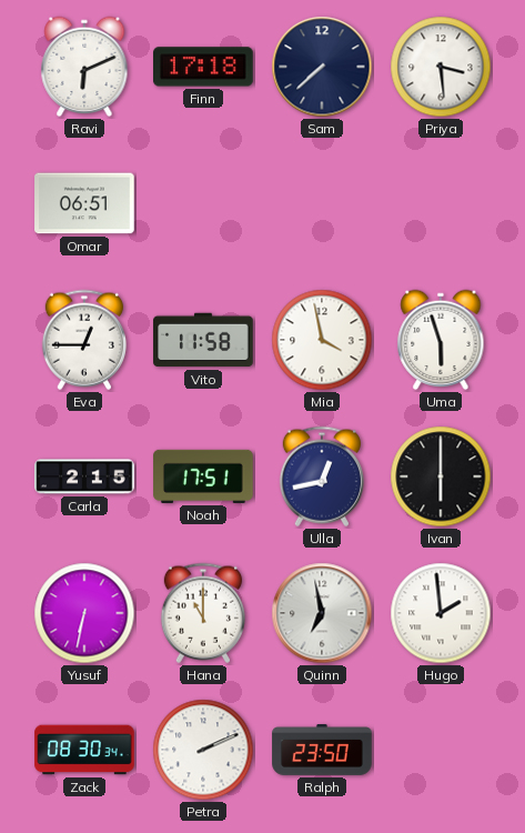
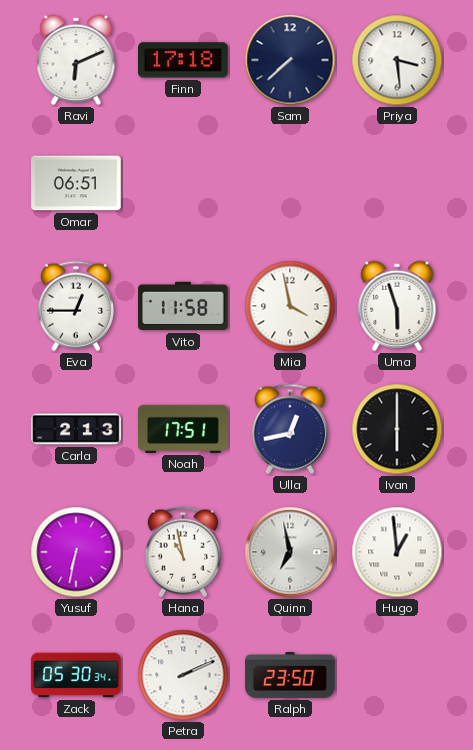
Carla: 2:15 -> 2:13 (76, 429)
Hana: 11:00 -> 10:58 (183, 552)
Hugo: 1:59 -> 12:59 (397, 552)
Zack: 08:30 -> 05:30 (76, 675)
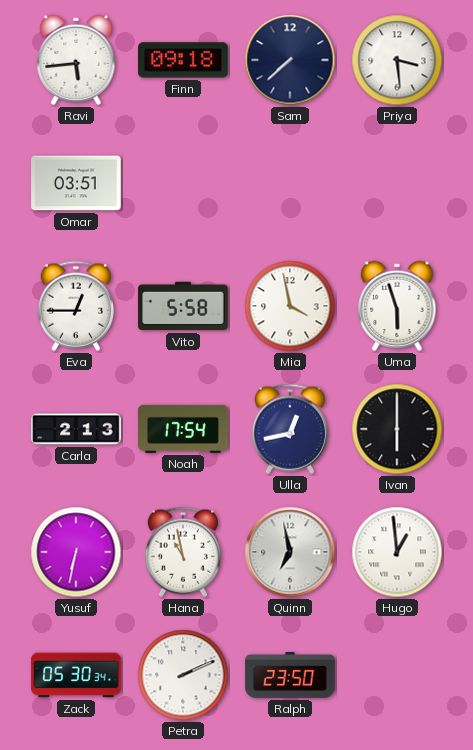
Ravi: 6:11 -> 5:44 (76, 60)
Finn: 17:18 -> 09:18 (183, 60)
Omar: 06:51 -> 03:51 (76, 183)
Vito: 11:58 -> 5:58 (183, 306)
Noah: 17:51 -> 17:54 (183, 429)
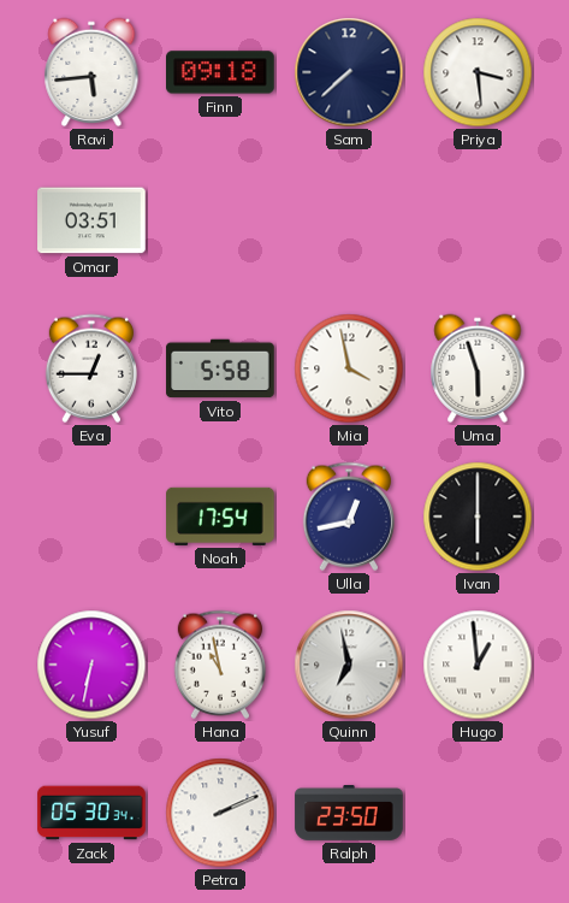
Carla: 2:13 -> none (76, 429)
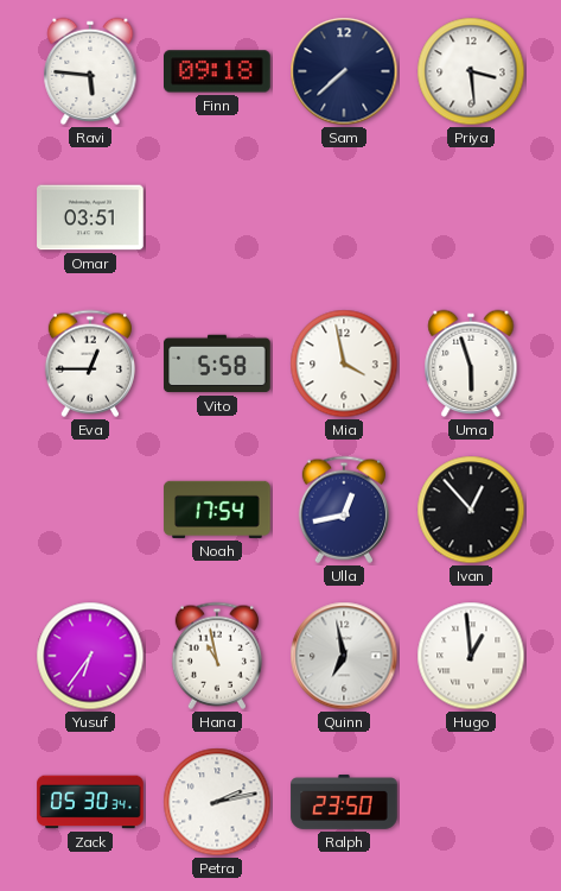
Ravi: 5:44 -> 5:46 (90, 71)
Ivan: 6:00 -> 12:53 (471, 510)
Yusuf: 6:32 -> 6:36 (90, 656)
Petra: 2:11 -> 2:13 (217, 802)
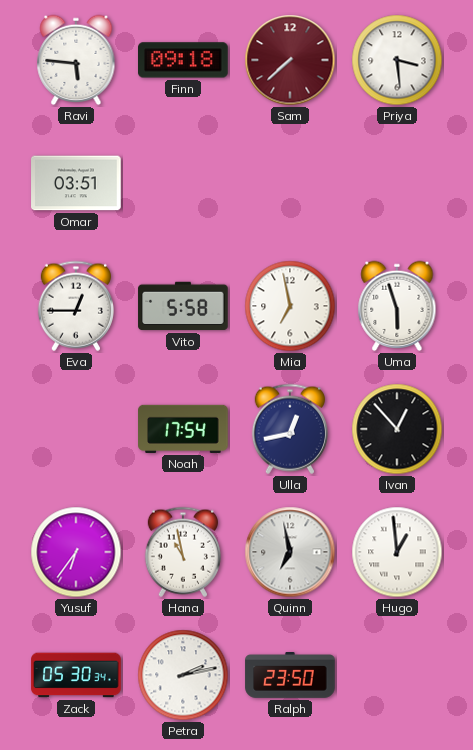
Sam dial: navy -> burgundy (290, 60)
Mia: 3:58 -> 6:58 (290, 306)
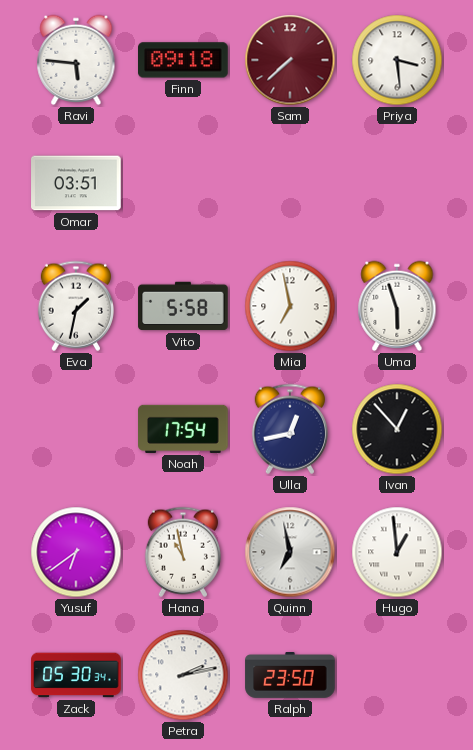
Eva: 12:45 -> 1:32 (76, 306)
Yusuf: 6:36 -> 6:39 (76, 552)
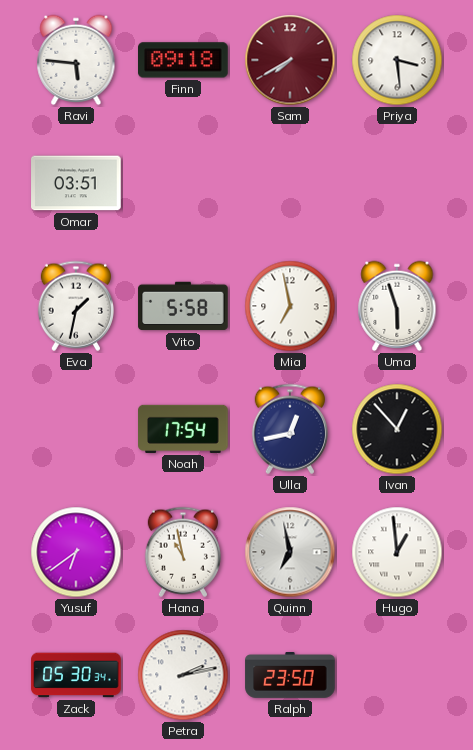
Sam: 7:38 -> 7:40 (290, 60)
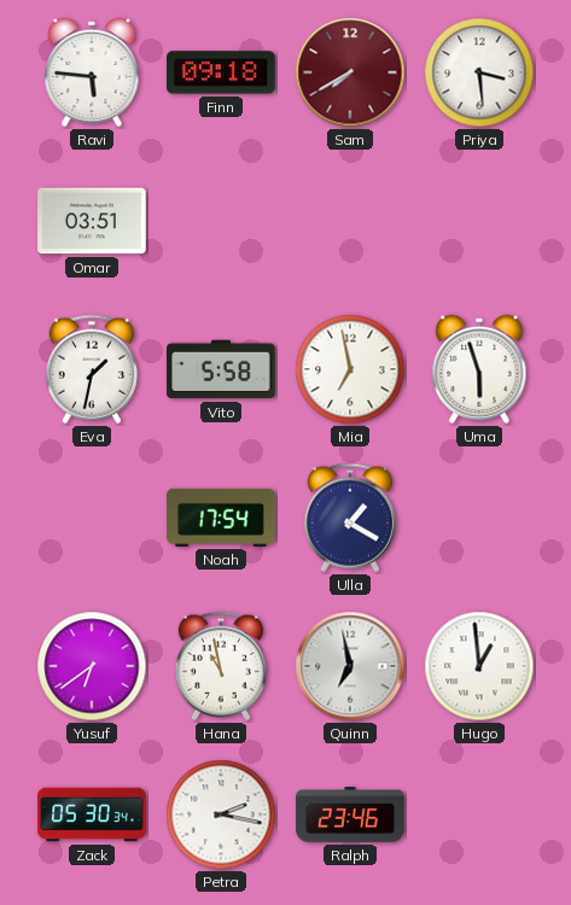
Ulla: 12:43 -> 1:20 (350, 518)
Ivan: 12:53 -> none (397, 429)
Petra: 2:13 -> 2:17 (221, 815)
Ralph: 23:50 -> 23:46 (350, 816)
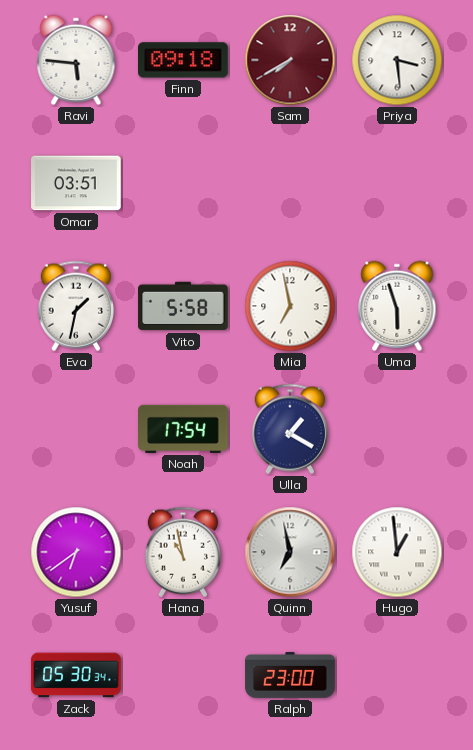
Petra: 2:17 -> none (221, 815)
Ralph: 23:46 -> 23:00 (290, 676)
